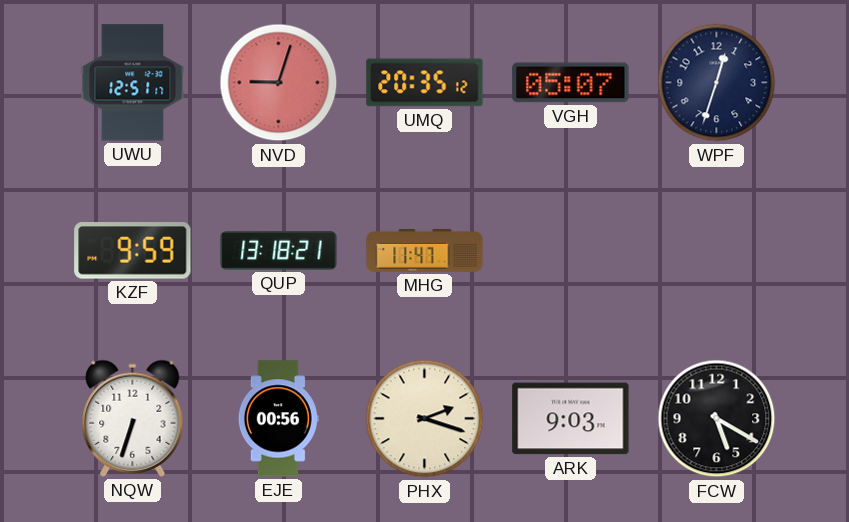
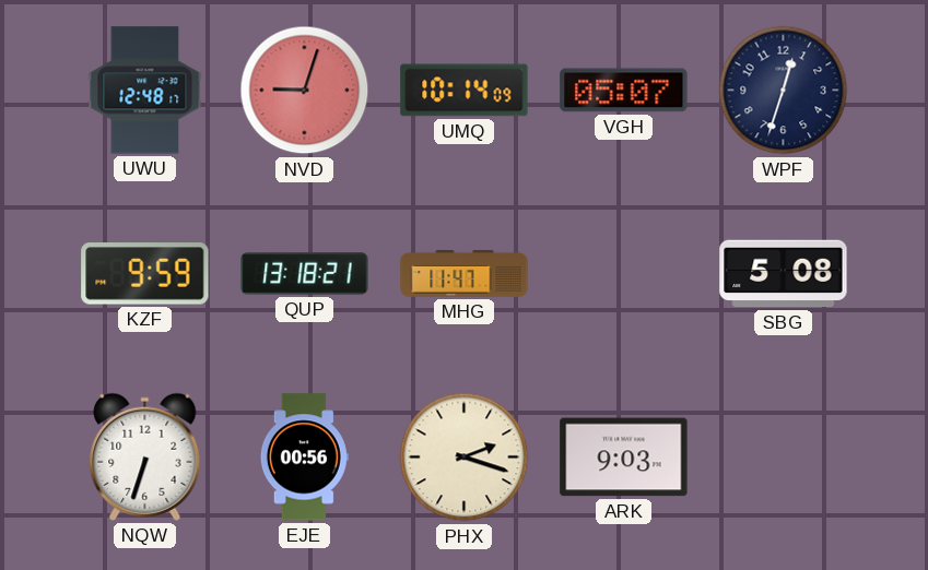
UWU: 12:51 -> 12:48 (145, 91)
UMQ: 20:35 -> 10:14 (465, 91)
SBG: none -> 5:08 (784, 274)
FCW: 5:20 -> none (717, 419)
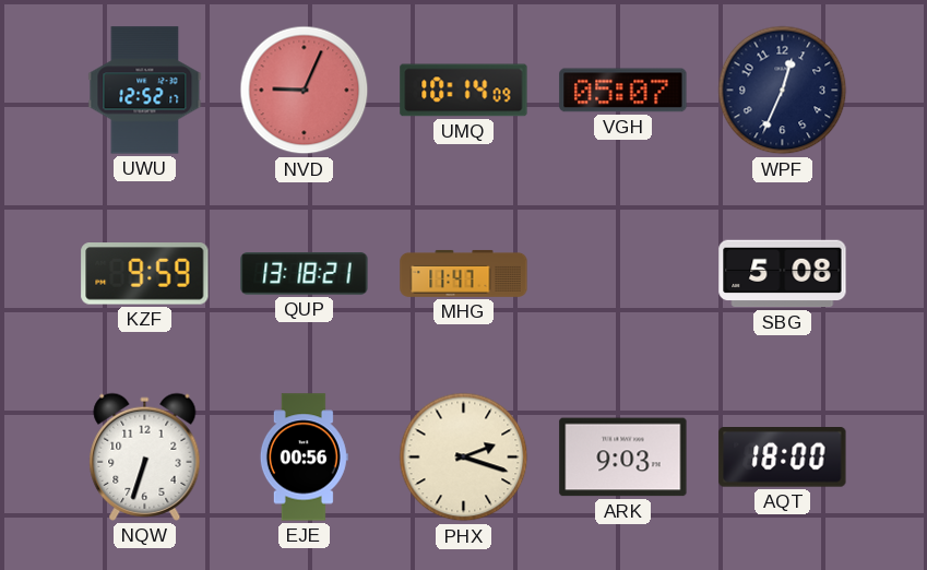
UWU: 12:48 -> 12:52 (145, 91)
NVD: 9:03 -> 9:04 (305, 91)
WPF: 12:33 -> 12:34 (783, 91)
AQT: none -> 18:00 (783, 458)
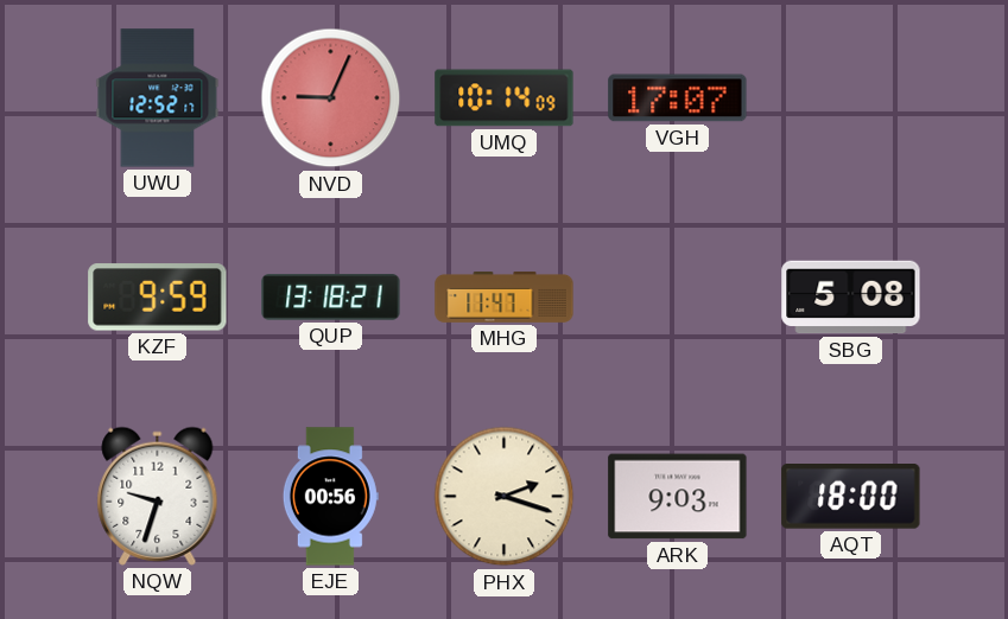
VGH: 05:07 -> 17:07 (678, 98)
WPF: 12:34 -> none (783, 91)
NQW: 6:33 -> 9:33 (158, 496)
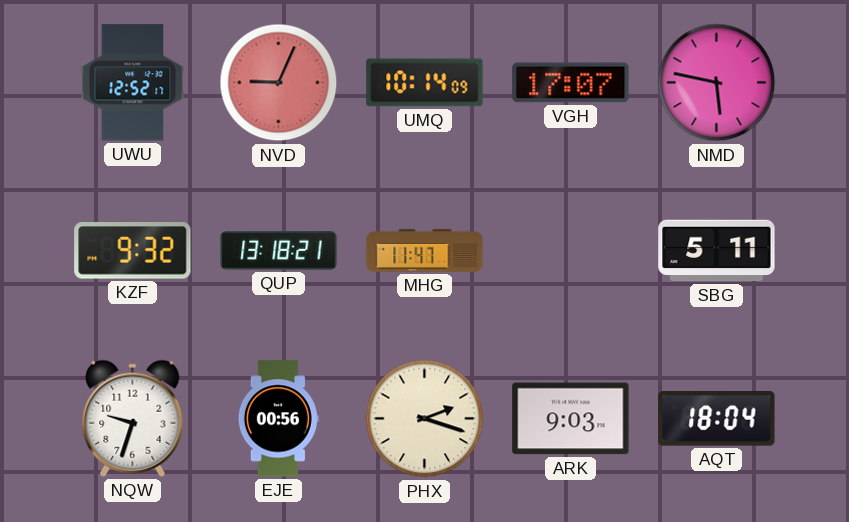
NMD: none -> 5:47 (717, 83)
KZF: 9:59 -> 9:32 (133, 251)
SBG: 5:08 -> 5:11 (717, 251)
AQT: 18:00 -> 18:04 (717, 419)
